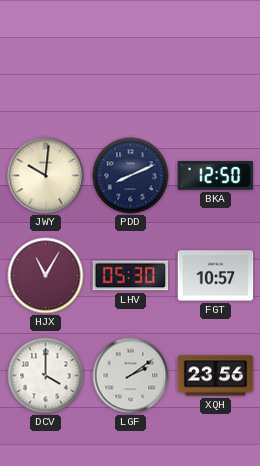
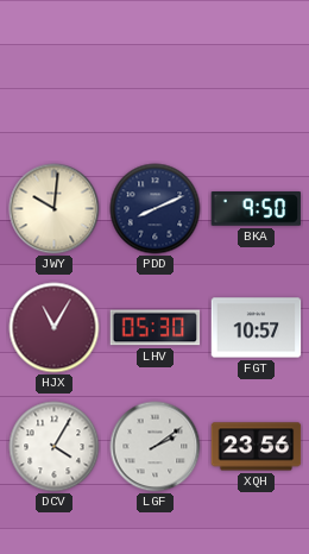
BKA: 12:50 -> 9:50 (257, 209)
DCV: 4:00 -> 4:05 (55, 447)
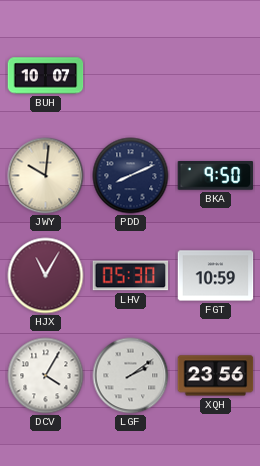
BUH: none -> 10:07 (46, 76)
FGT: 10:57 -> 10:59 (216, 276)
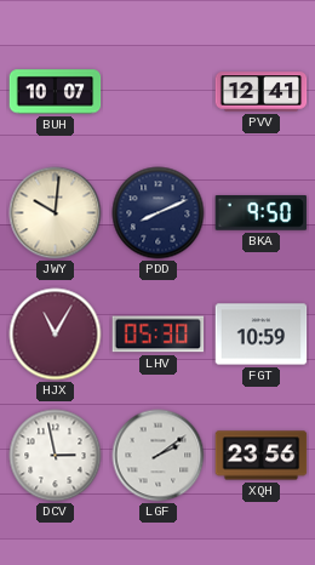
PVV: none -> 12:41 (262, 92)
DCV: 4:05 -> 2:58 (56, 456)
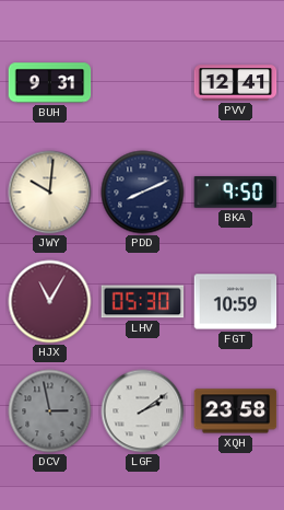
BUH: 10:07 -> 9:31 (50, 83)
DCV dial: white -> grey (50, 412)
XQH: 23:56 -> 23:58 (236, 412)
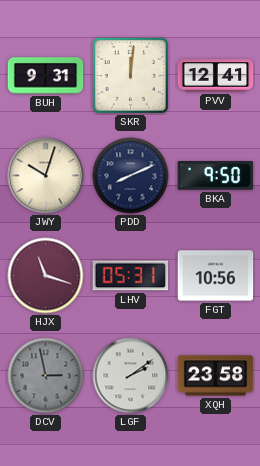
SKR: none -> 12:01 (130, 75)
JWY: 10:01 -> 10:03 (46, 176)
HJX: 11:05 -> 11:18 (46, 276)
LHV: 05:30 -> 05:31 (131, 276)
FGT: 10:59 -> 10:56 (216, 276)
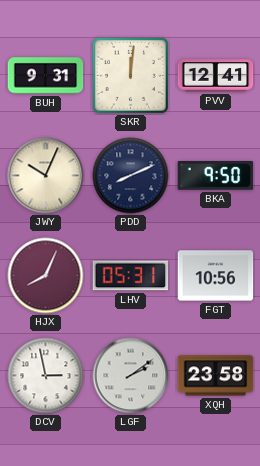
JWY: 10:03 -> 10:04 (46, 176)
HJX: 11:18 -> 8:04 (46, 276)
DCV dial: grey -> white (46, 376)
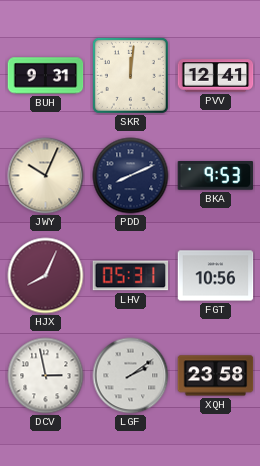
BKA: 9:50 -> 9:53 (216, 176)
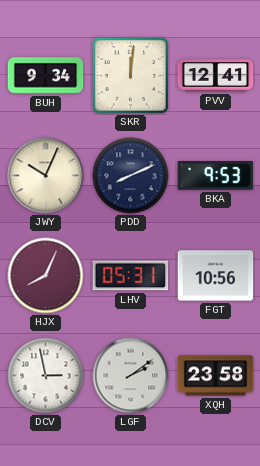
BUH: 9:31 -> 9:34 (46, 76)
